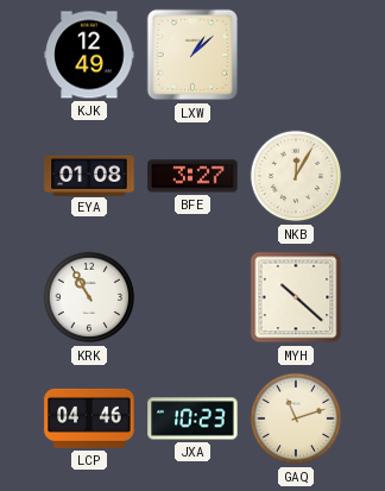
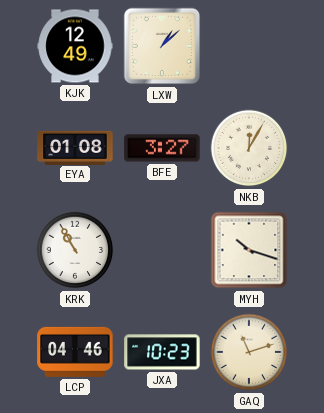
MYH: 10:22 -> 10:18 (249, 250)
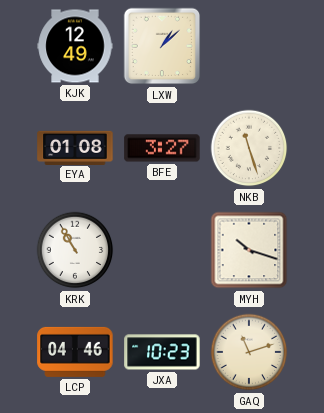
NKB: 12:05 -> 11:27 (249, 148)
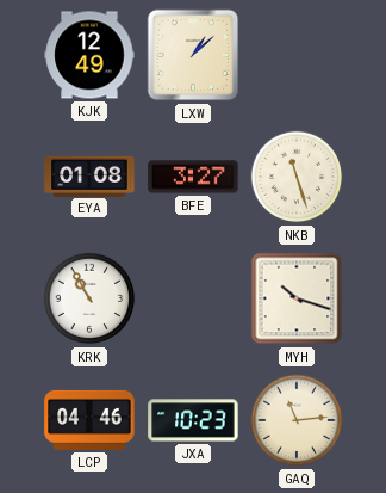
GAQ: 11:12 -> 11:14 (297, 420)
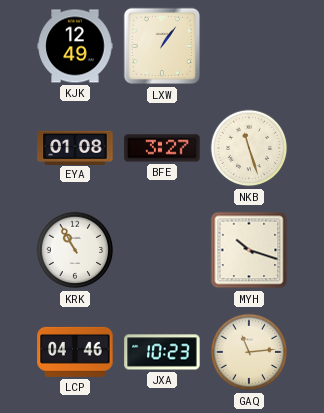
LXW: 1:08 -> 1:06 (162, 46)
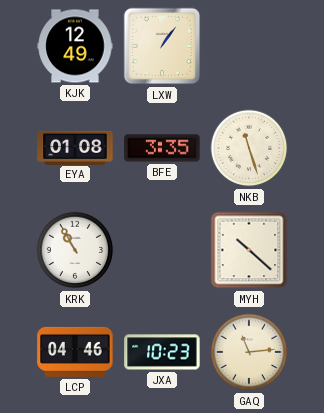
BFE: 3:27 -> 3:35 (162, 148)
MYH: 10:18 -> 10:22 (249, 250)
